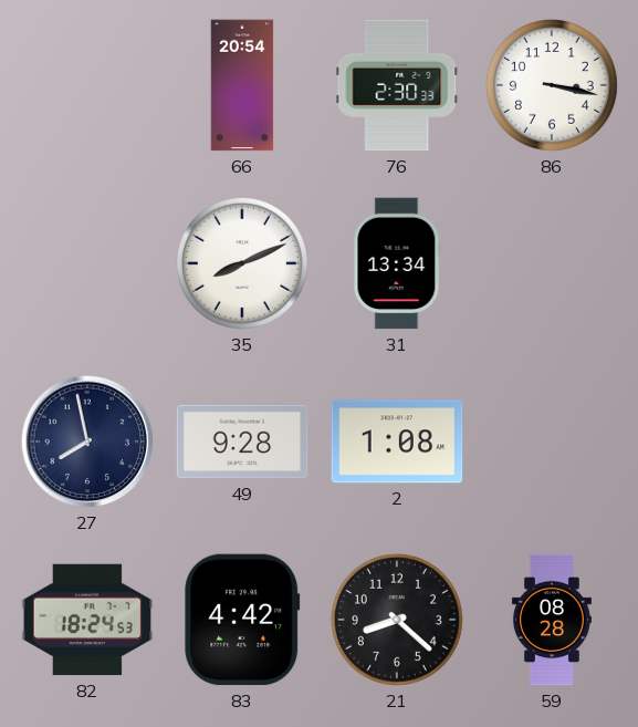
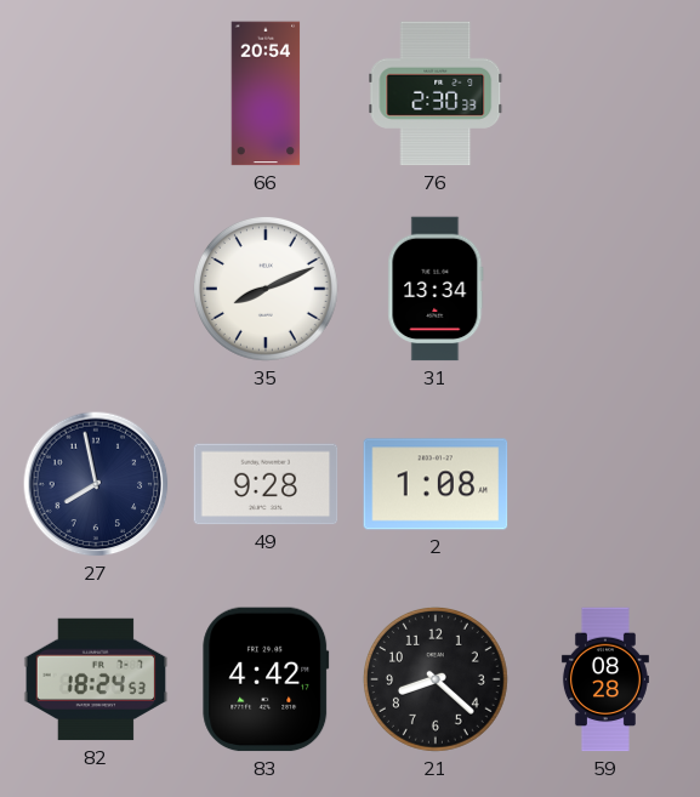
86: 3:17 -> none (552, 85)
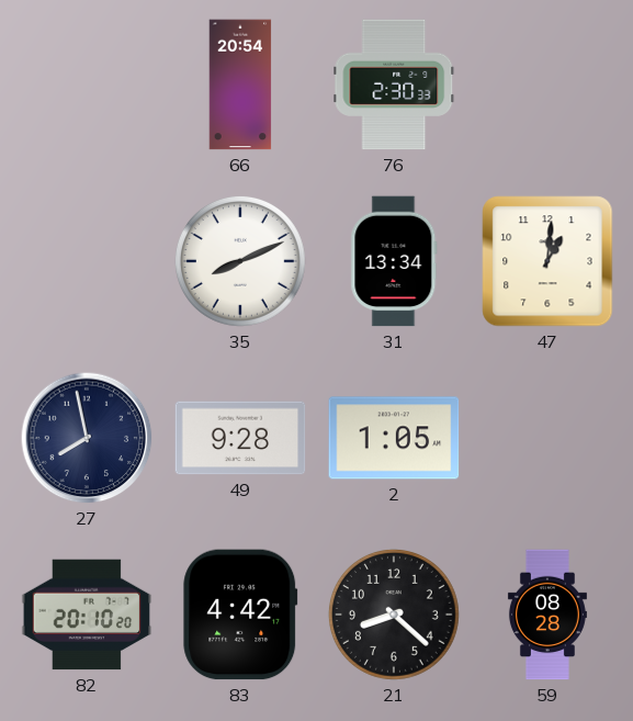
47: none -> 1:01 (547, 261)
2: 1:08 -> 1:05 (394, 438)
82: 18:24 -> 20:10 (87, 615)
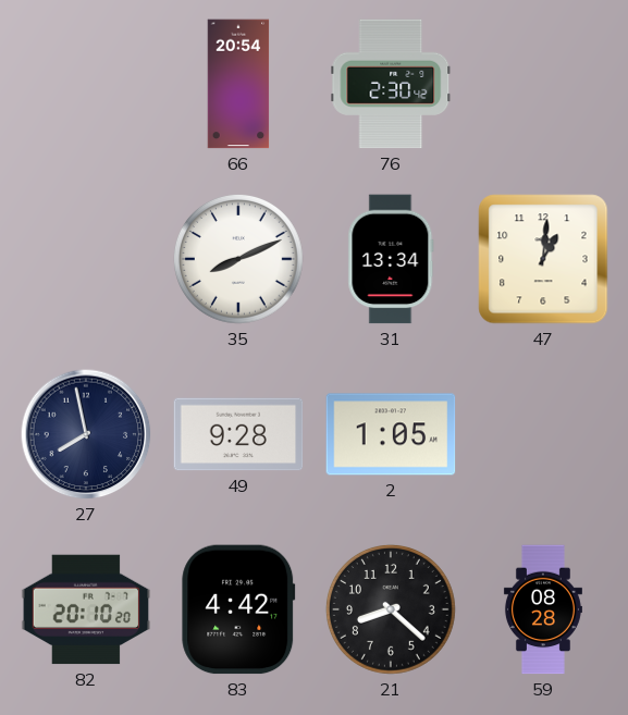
76: 2:30:33 -> 2:30:42 (391, 84)
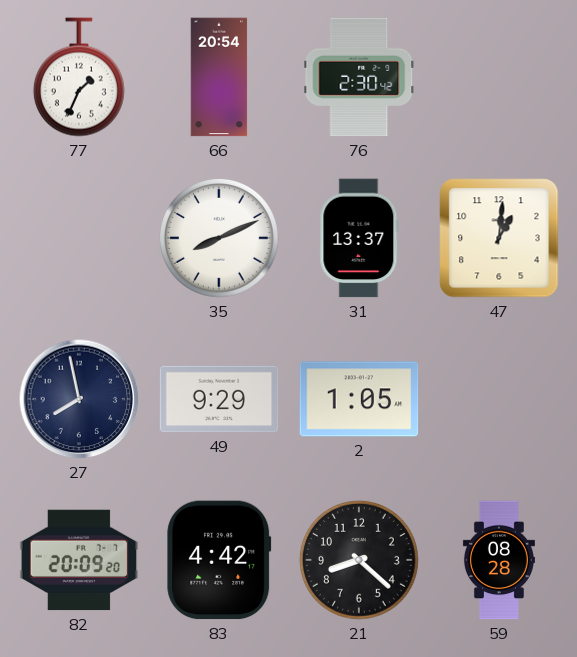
77: none -> 1:34 (79, 77)
31: 13:34 -> 13:37 (359, 238)
49: 9:28 -> 9:29 (219, 399)
82: 20:10 -> 20:09 (79, 560)
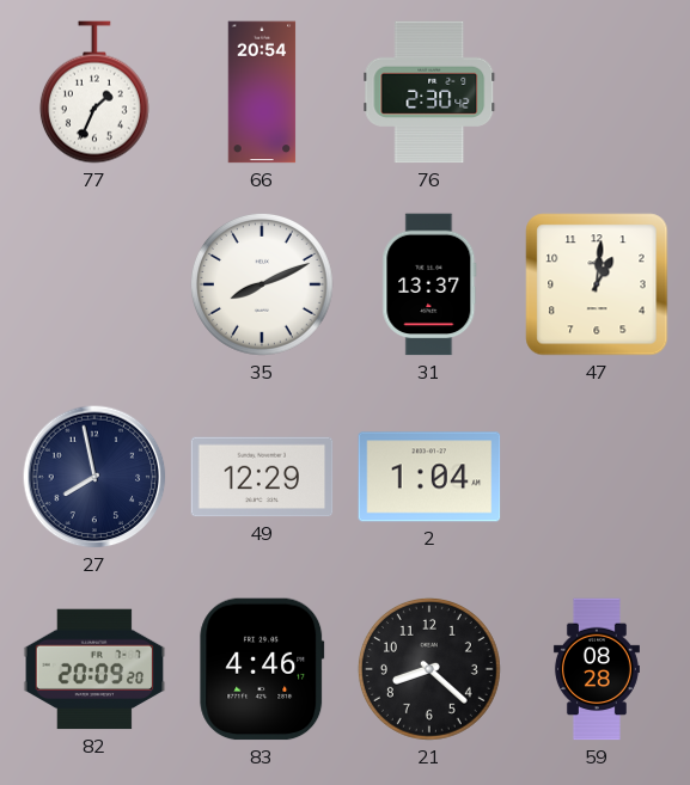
49: 9:29 -> 12:29 (262, 477)
2: 1:05 -> 1:04 (429, 477)
83: 4:42 -> 4:46 (262, 669)
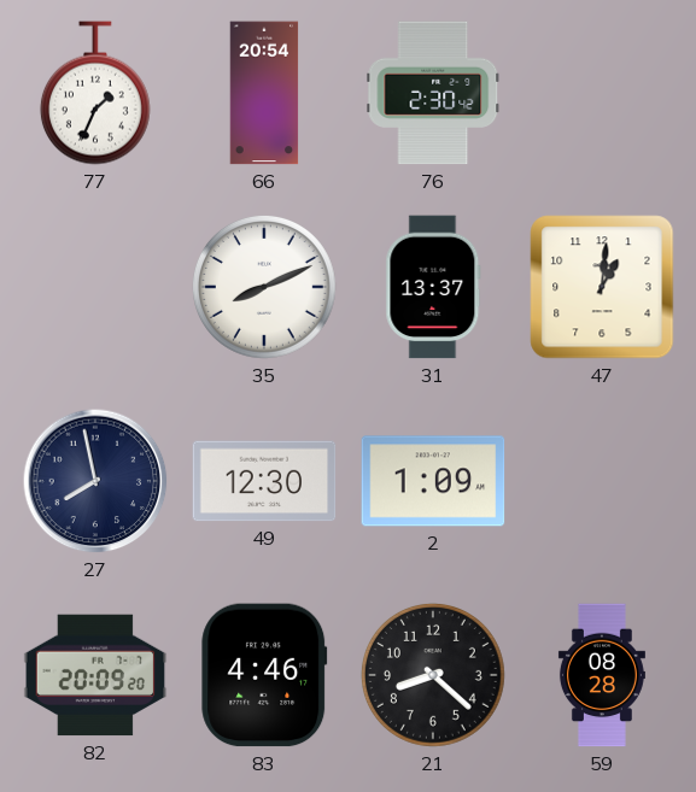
49: 12:29 -> 12:30 (264, 481)
2: 1:04 -> 1:09 (433, 481)
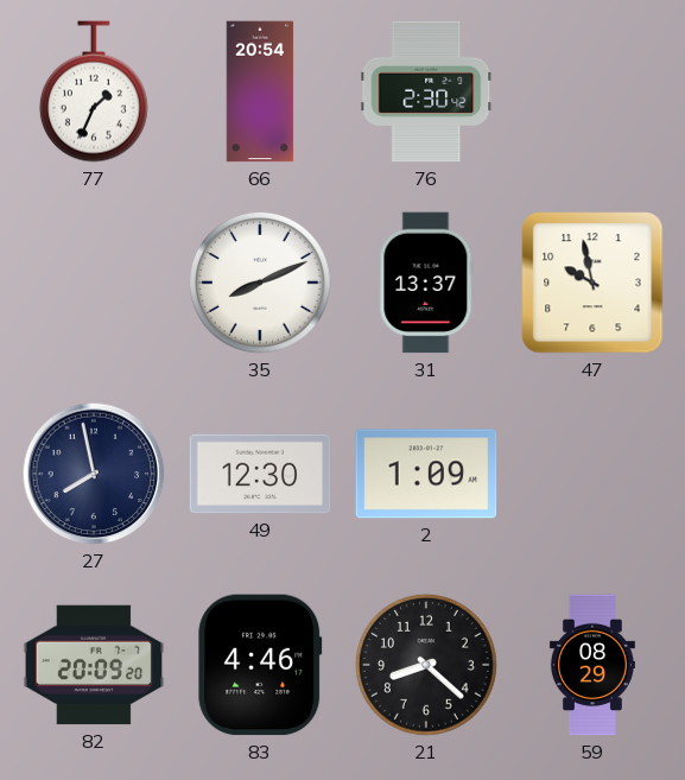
47: 1:01 -> 9:58 (592, 283)
59: 08:28 -> 08:29 (592, 665)
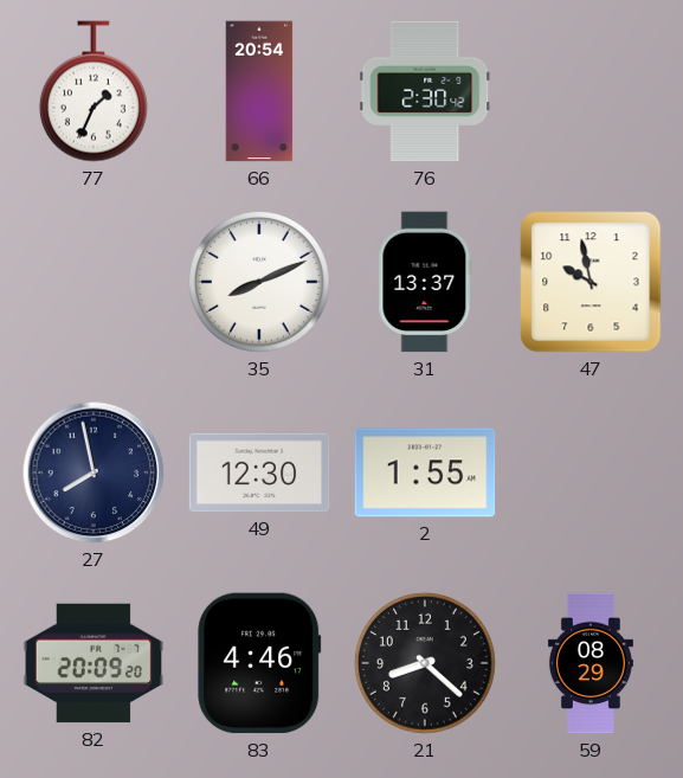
2: 1:09 -> 1:55 (425, 472)
